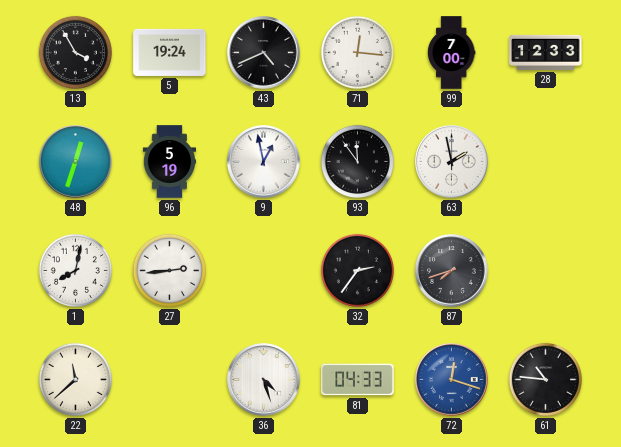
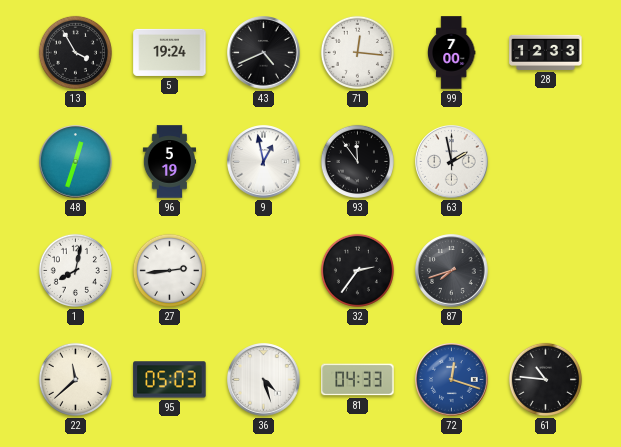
95: none -> 05:03 (170, 380)
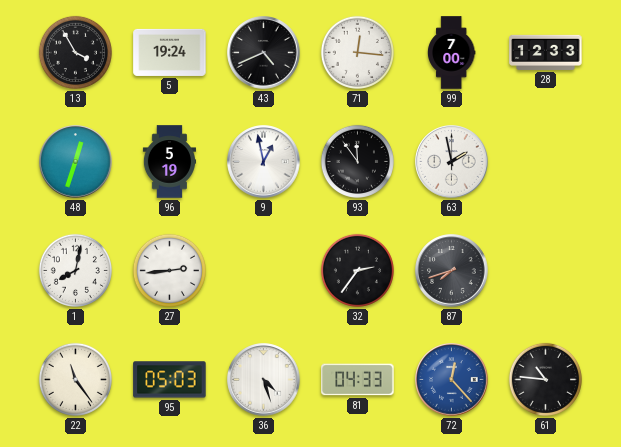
22: 11:38 -> 11:24 (75, 379)
72: 12:18 -> 12:23 (452, 380)
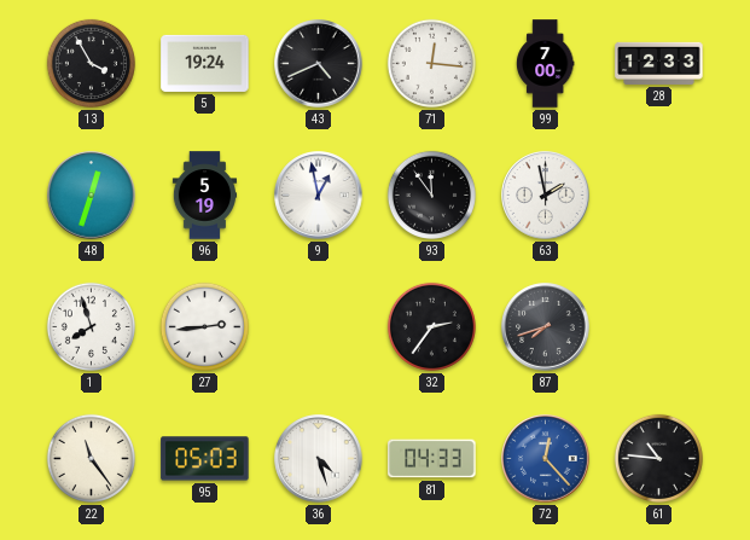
1: 8:02 -> 7:57 (91, 326)
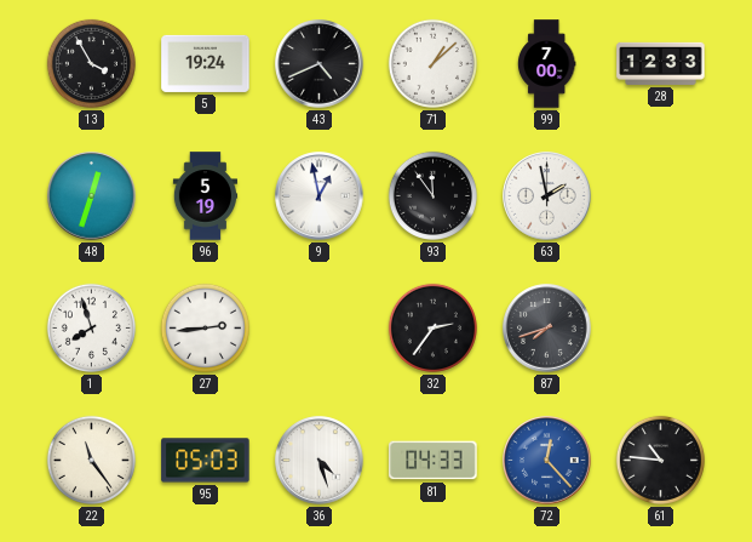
71: 12:16 -> 1:08 (432, 63)
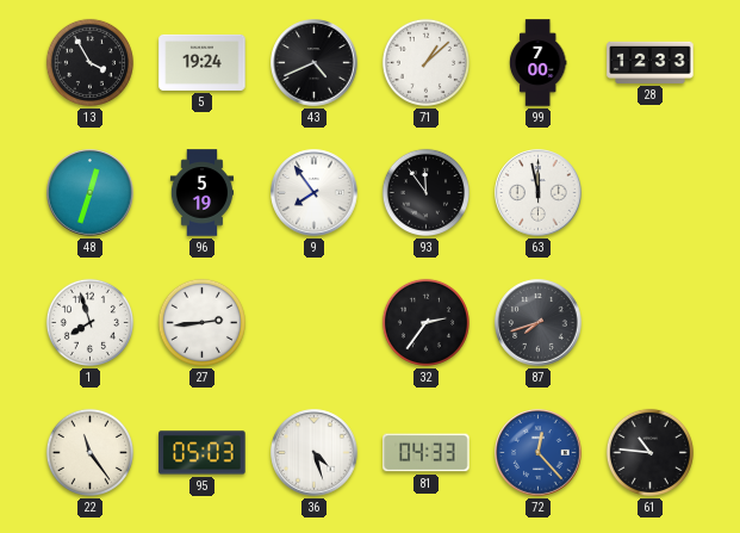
9: 12:58 -> 7:54 (315, 193)
63: 1:58 -> 11:58 (539, 193)
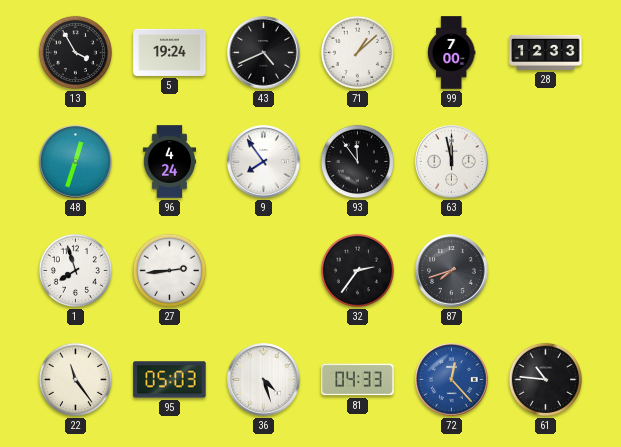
96: 5:19 -> 4:24 (170, 162)
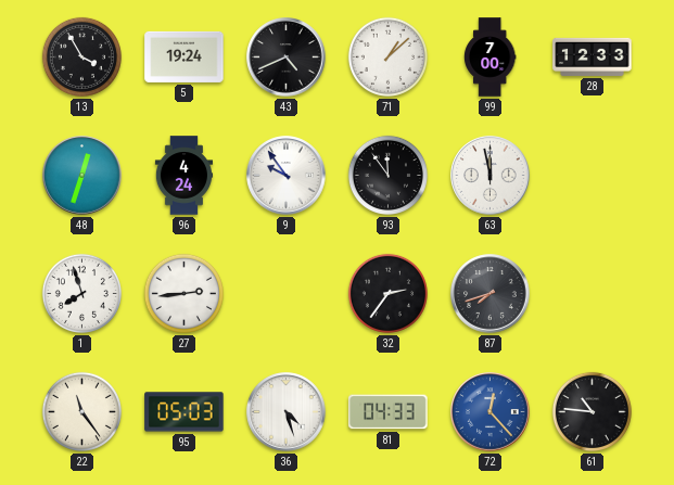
9: 7:54 -> 9:54 (287, 176)
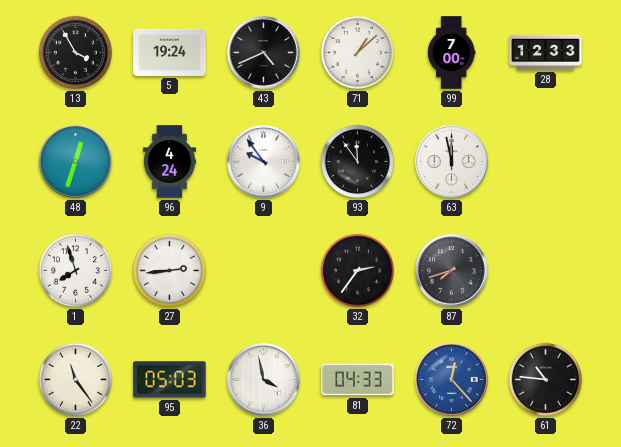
36: 4:27 -> 3:58 (264, 380)
